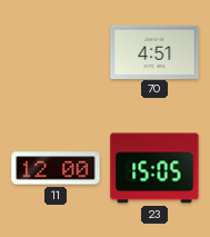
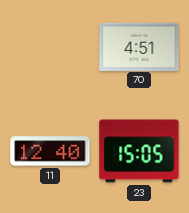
11: 12:00 -> 12:40 (50, 151)
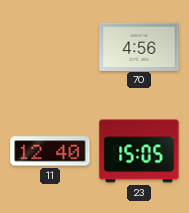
70: 4:51 -> 4:56 (139, 46)
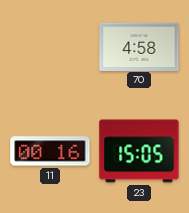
70: 4:56 -> 4:58 (139, 46)
11: 12:40 -> 00:16 (50, 151)
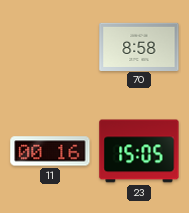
70: 4:58 -> 8:58 (139, 46)
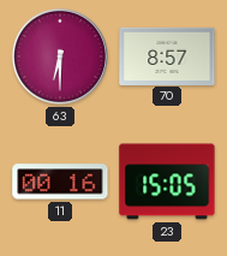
63: none -> 6:30 (60, 56)
70: 8:58 -> 8:57 (167, 55)
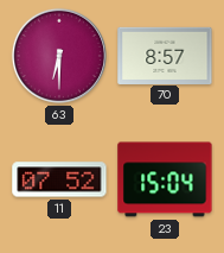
11: 00:16 -> 07:52 (59, 179)
23: 15:05 -> 15:04 (165, 179)
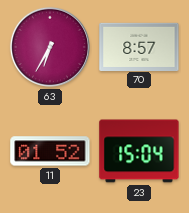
63: 6:30 -> 6:35 (50, 47)
11: 07:52 -> 01:52 (50, 151)
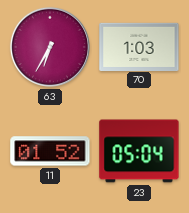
70: 8:57 -> 1:03 (139, 46)
23: 15:04 -> 05:04 (139, 151)
